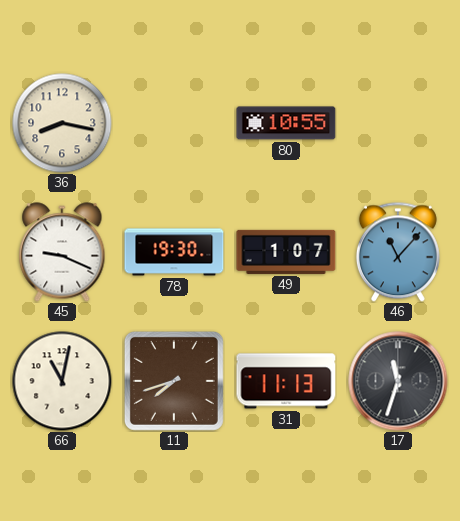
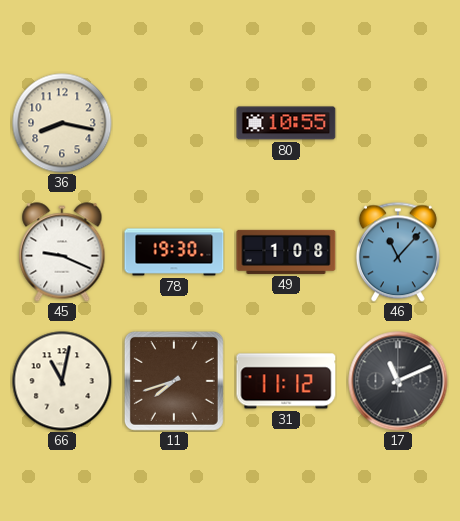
49: 1:07 -> 1:08 (286, 252)
31: 11:13 -> 11:12 (286, 381)
17: 11:33 -> 11:11 (398, 381)
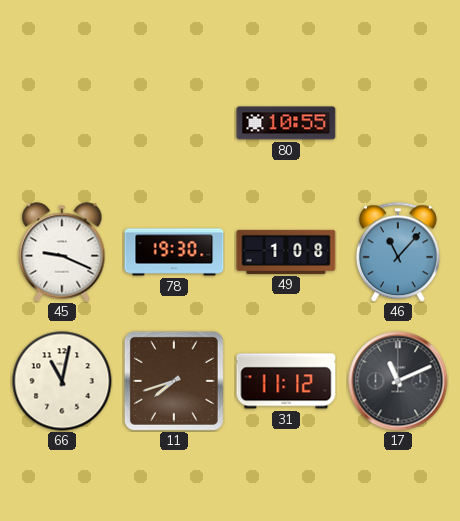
36: 8:17 -> none (62, 123)
